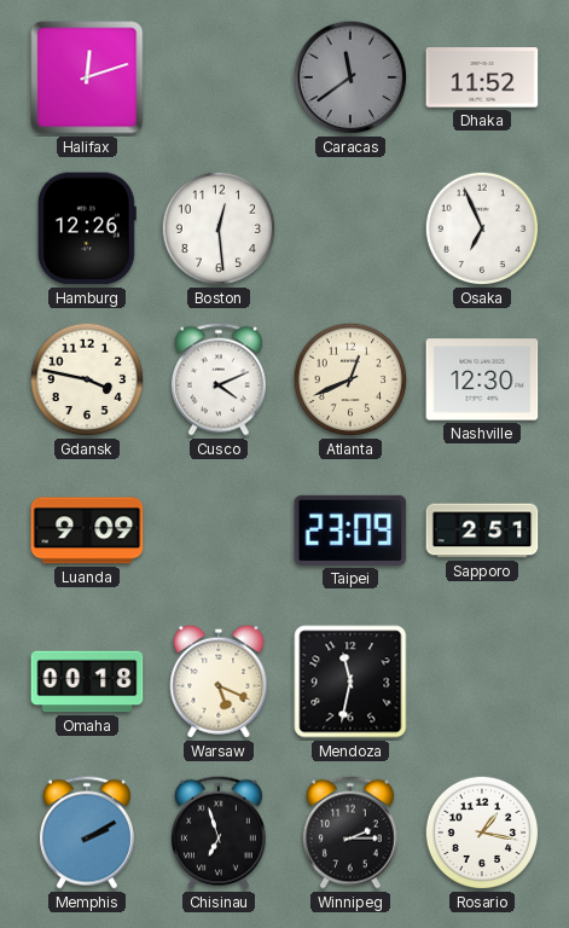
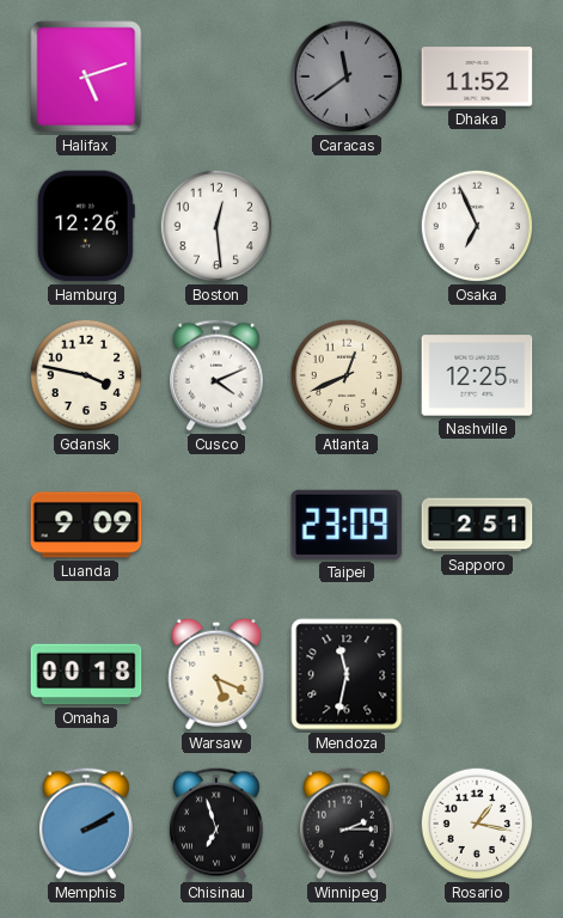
Halifax: 12:12 -> 5:12 (86, 76)
Nashville: 12:30 -> 12:25 (477, 375)
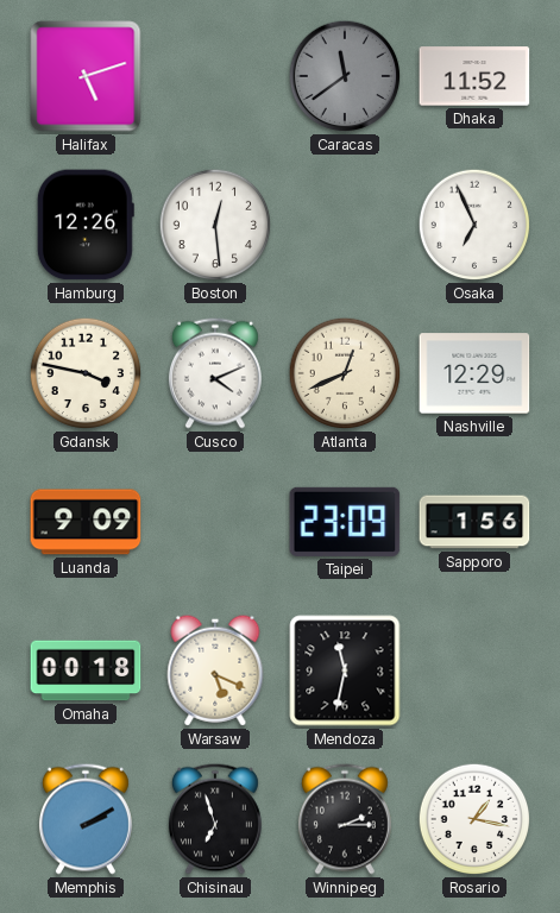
Nashville: 12:25 -> 12:29 (474, 373)
Sapporo: 2:51 -> 1:56 (474, 522)
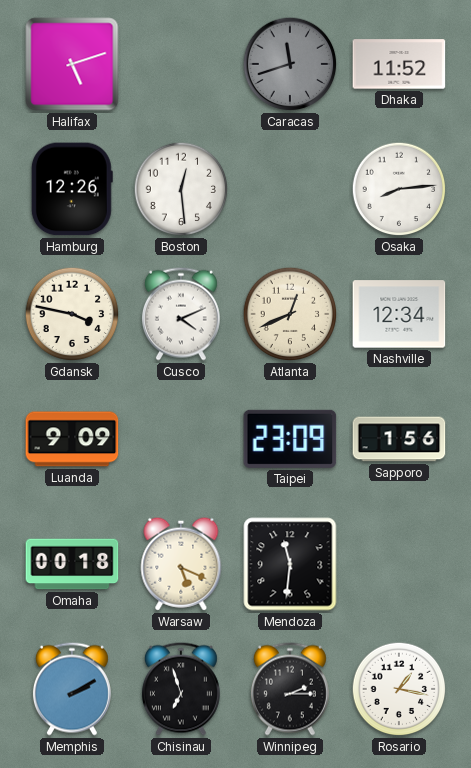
Caracas: 11:39 -> 11:42 (290, 64)
Osaka: 6:56 -> 8:14 (399, 189)
Nashville: 12:29 -> 12:34 (399, 314)
Mendoza: 11:32 -> 11:31 (290, 564)
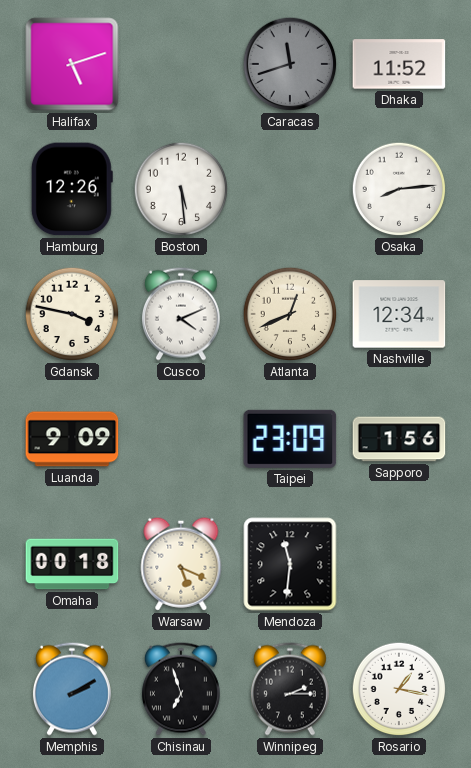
Boston: 12:29 -> 5:29 (181, 189)
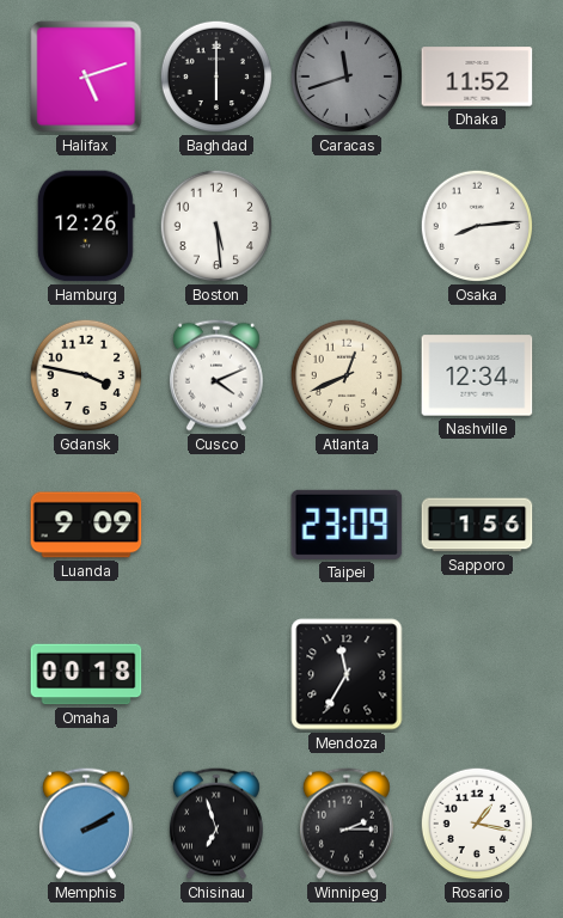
Baghdad: none -> 6:00 (216, 76)
Warsaw: 5:19 -> none (181, 564)
Mendoza: 11:31 -> 11:35 (347, 674)
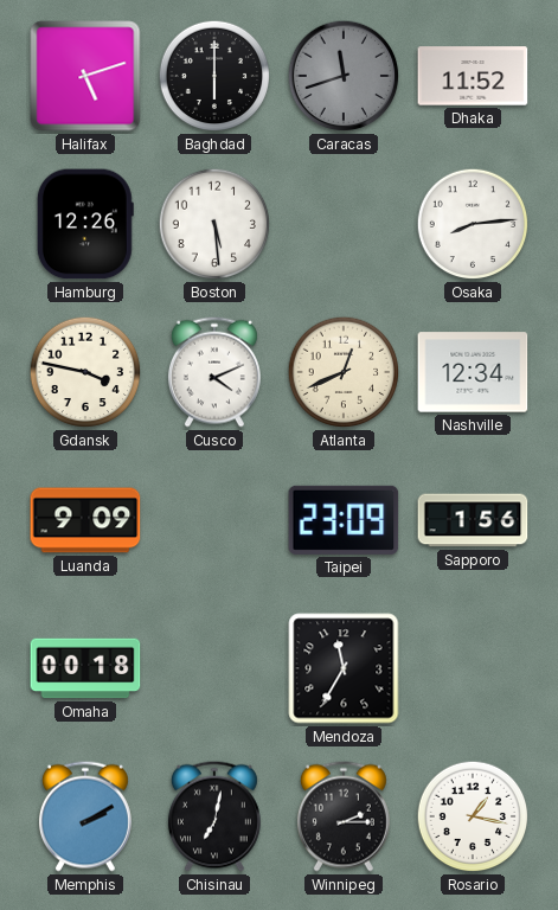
Chisinau: 6:57 -> 7:02 (214, 816)
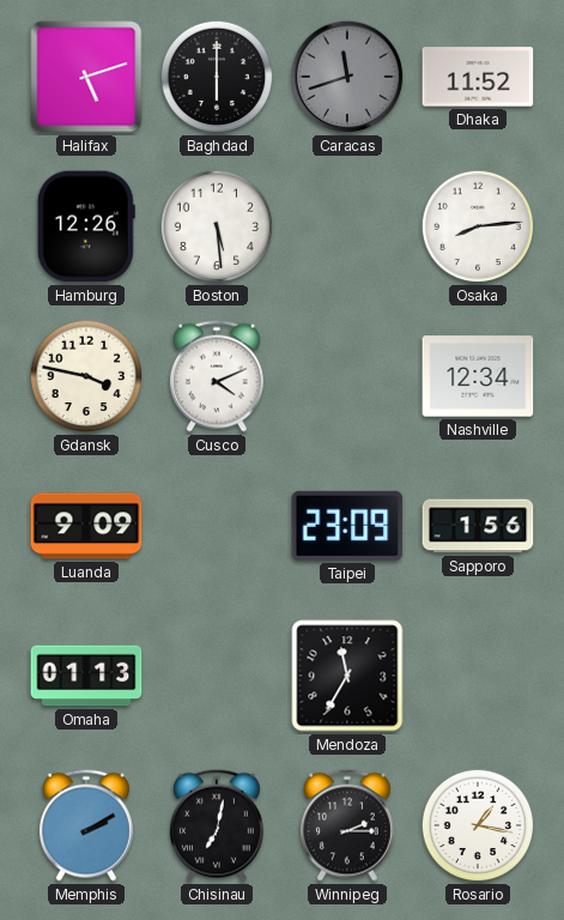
Atlanta: 12:41 -> none (344, 372)
Omaha: 00:18 -> 01:13 (86, 676)
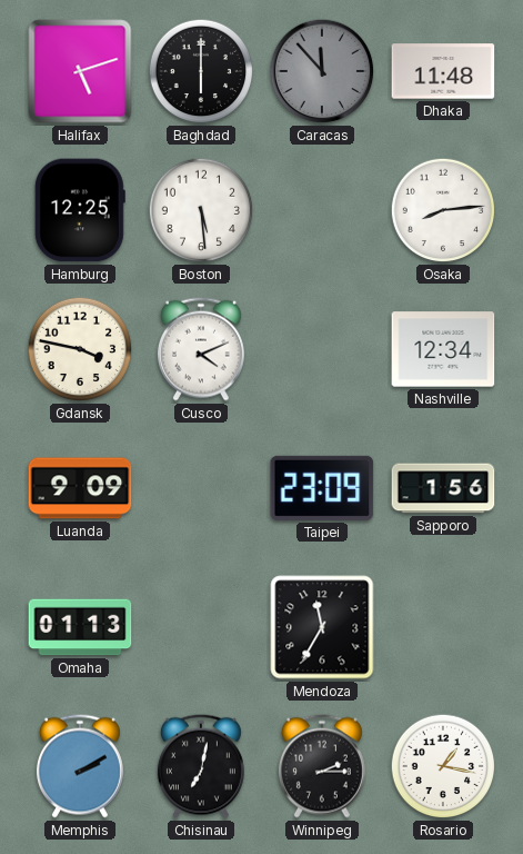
Caracas: 11:42 -> 11:53 (322, 71)
Dhaka: 11:52 -> 11:48 (443, 71)
Hamburg: 12:26 -> 12:25 (80, 210)
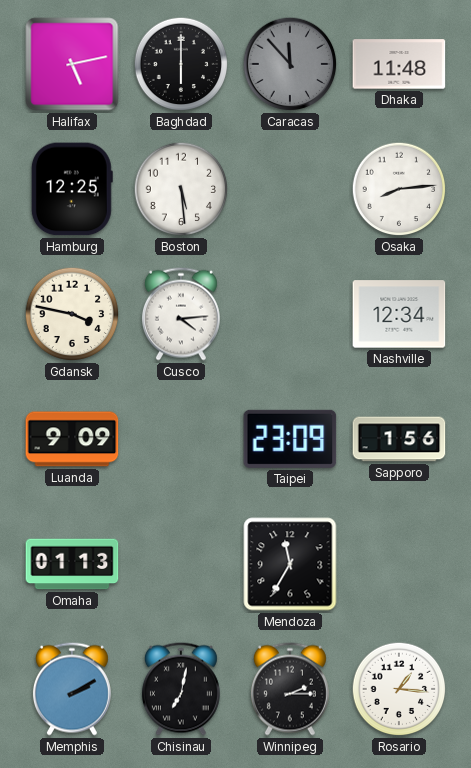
Halifax: 5:12 -> 5:13 (72, 64)
Cusco: 4:11 -> 4:14 (181, 314)
Rosario: 1:17 -> 1:16 (399, 689)
